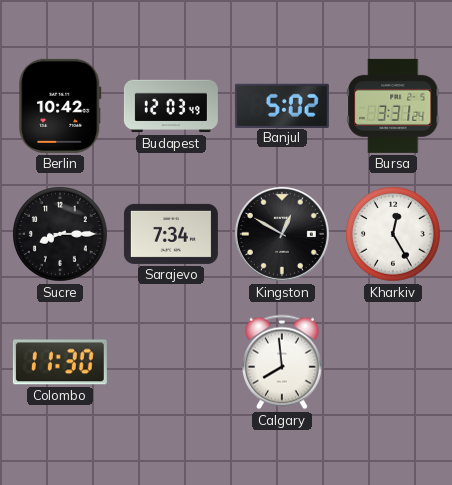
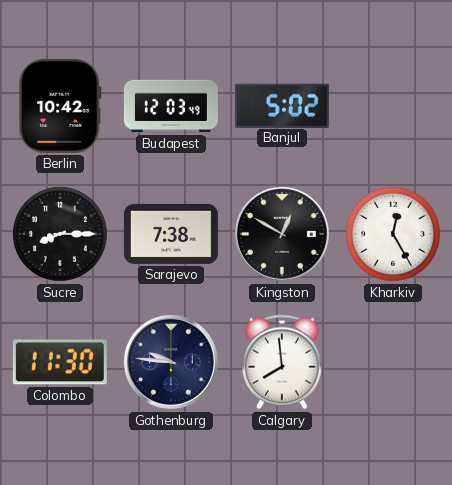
Bursa: 3:31 -> none (393, 106)
Sarajevo: 7:34 -> 7:38 (171, 234)
Gothenburg: none -> 9:46 (171, 362)
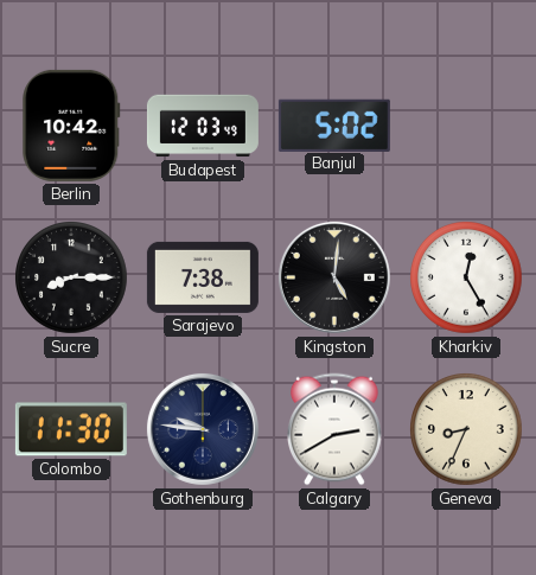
Kingston: 12:50 -> 5:01 (334, 277)
Calgary: 7:59 -> 2:40 (336, 429)
Geneva: none -> 8:34 (467, 430)
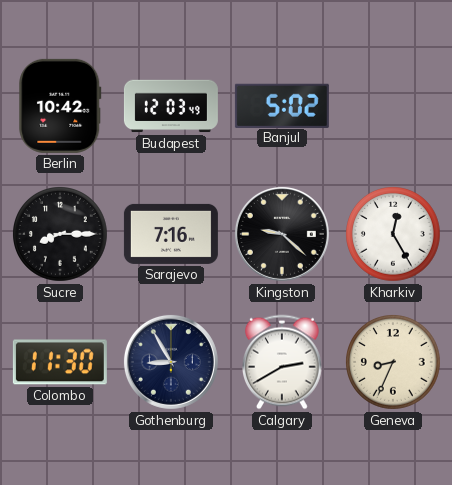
Sarajevo: 7:38 -> 7:16 (171, 234)
Kingston: 5:01 -> 9:22 (282, 234)
Gothenburg: 9:46 -> 8:55 (171, 362)
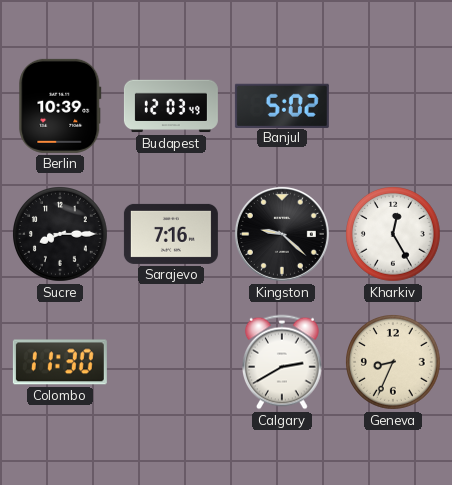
Berlin: 10:42 -> 10:39 (60, 106)
Gothenburg: 8:55 -> none (171, 362)
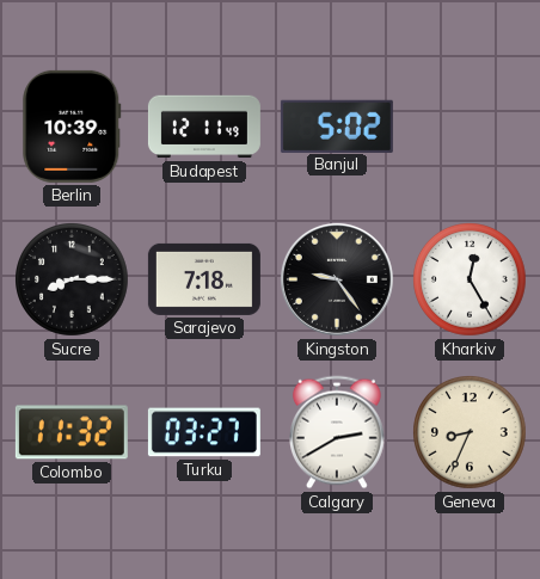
Budapest: 12:03 -> 12:11 (204, 127)
Sarajevo: 7:16 -> 7:18 (204, 279)
Kingston: 9:22 -> 9:24 (337, 279)
Colombo: 11:30 -> 11:32 (72, 432)
Turku: none -> 03:27 (204, 432)
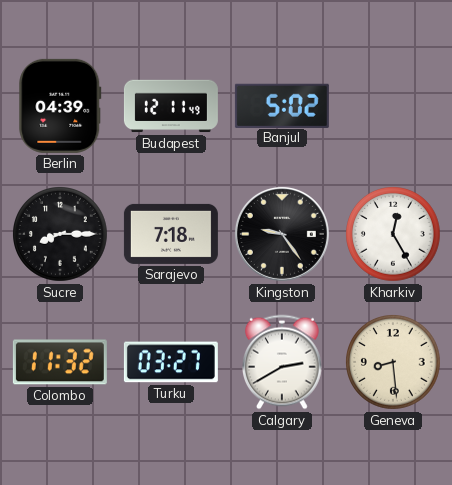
Berlin: 10:39 -> 04:39 (60, 106)
Geneva: 8:34 -> 8:29 (394, 363)
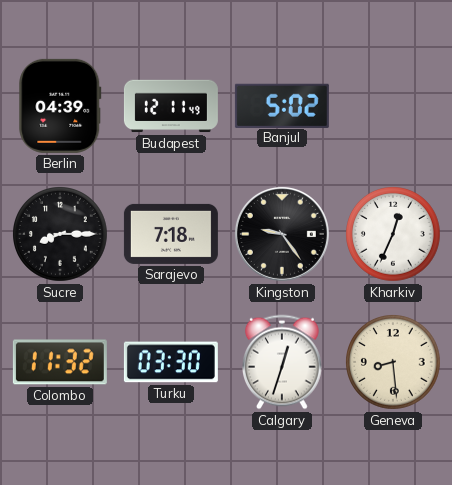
Kharkiv: 12:25 -> 12:34 (394, 235)
Turku: 03:27 -> 03:30 (171, 362)
Calgary: 2:40 -> 12:33 (283, 362)
